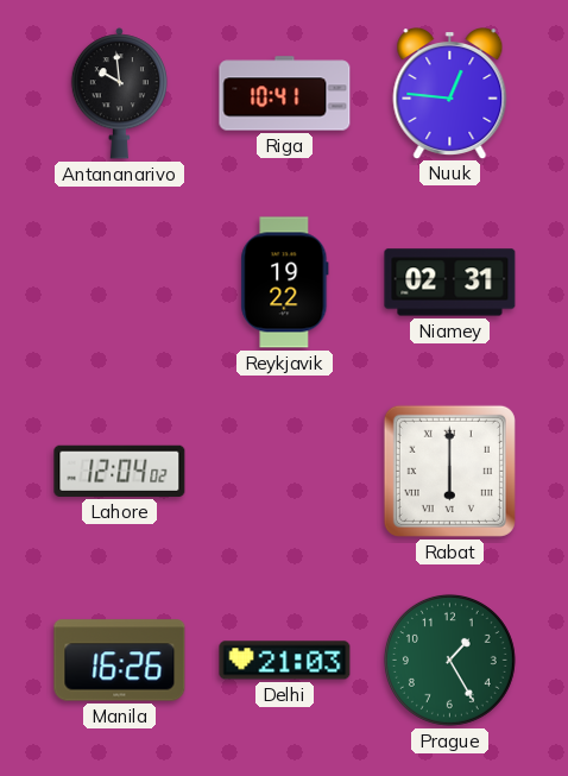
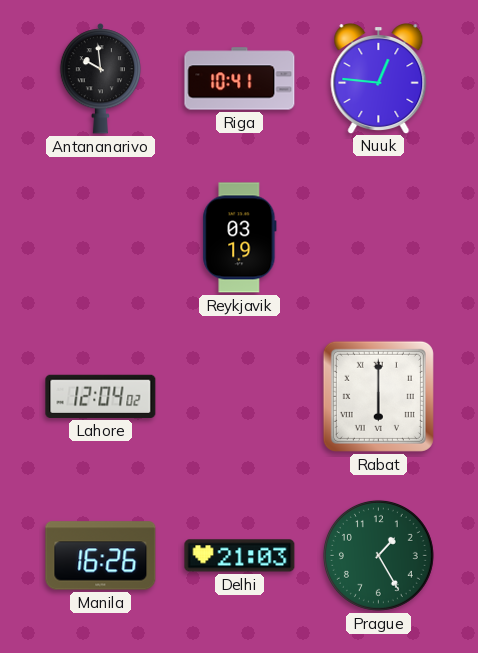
Reykjavik: 19:22 -> 03:19 (240, 238)
Niamey: 02:31 -> none (450, 283)
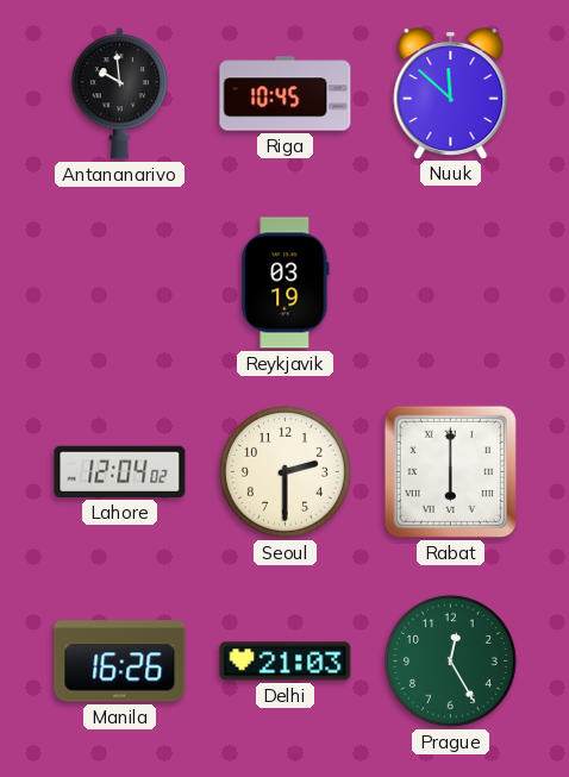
Riga: 10:41 -> 10:45 (286, 94)
Nuuk: 12:46 -> 11:52 (451, 94)
Seoul: none -> 2:30 (284, 471)
Prague: 1:25 -> 12:25 (450, 660)
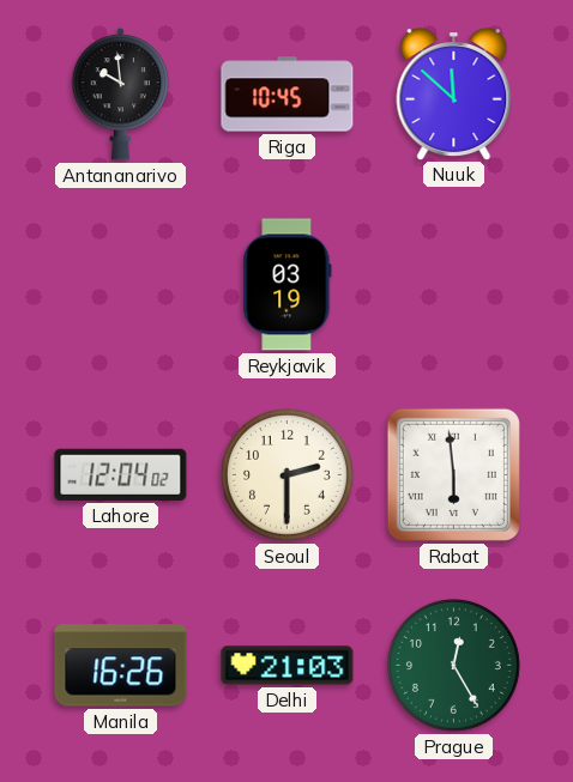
Rabat: 6:00 -> 5:59 (453, 474)
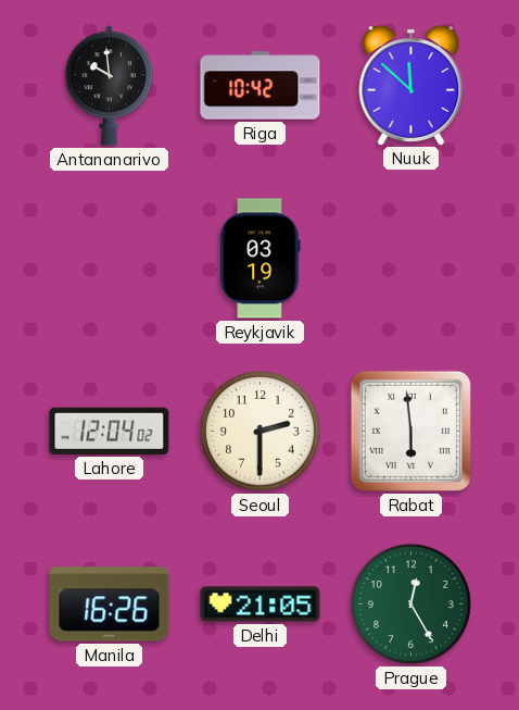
Riga: 10:45 -> 10:42 (261, 86)
Delhi: 21:03 -> 21:05 (261, 605)
